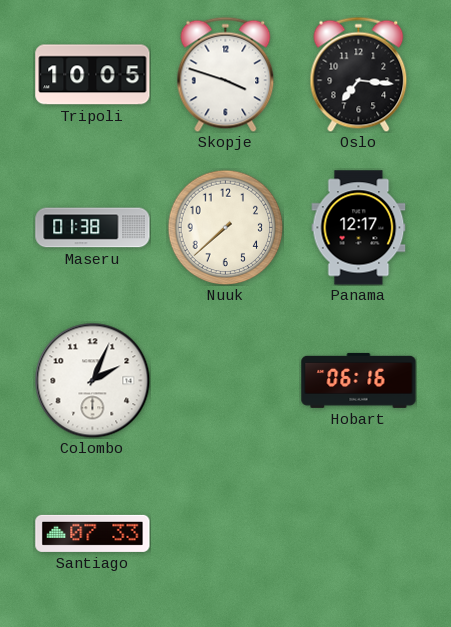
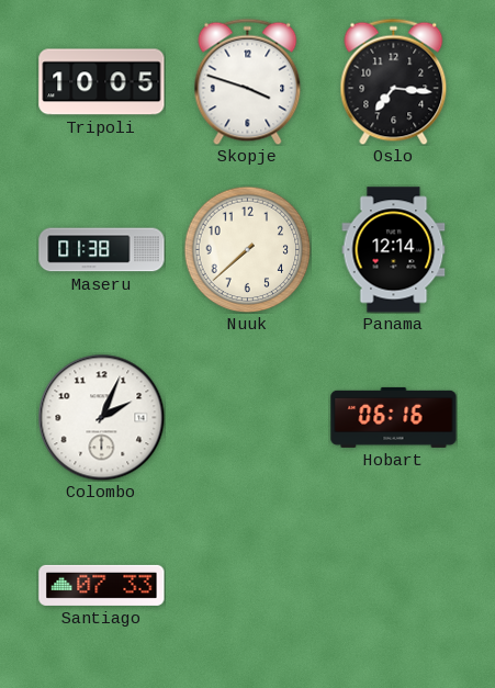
Panama: 12:17 -> 12:14 (394, 250)
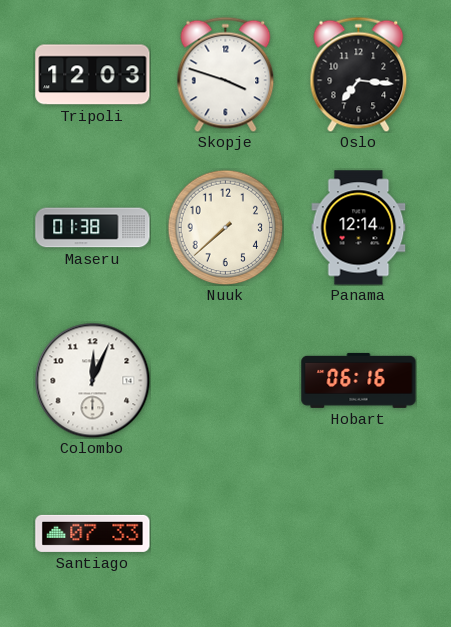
Tripoli: 10:05 -> 12:03 (93, 75)
Colombo: 2:04 -> 12:04 (92, 380)
